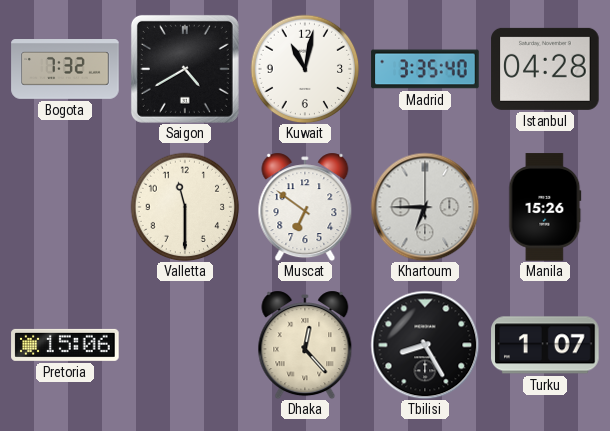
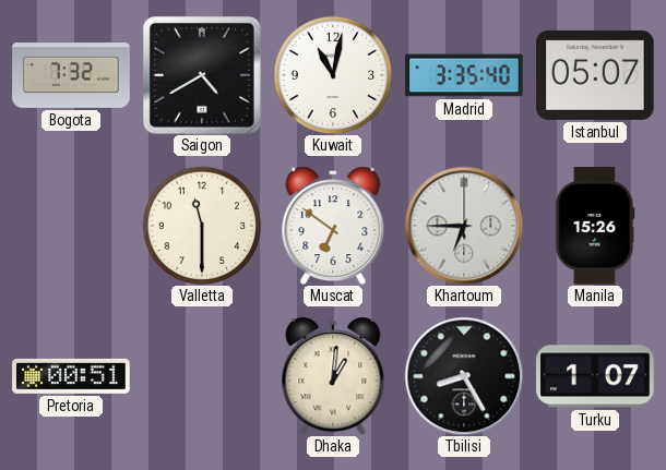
Istanbul: 04:28 -> 05:07 (595, 75)
Pretoria: 15:06 -> 00:51 (71, 376)
Dhaka: 12:23 -> 1:01 (333, 376)
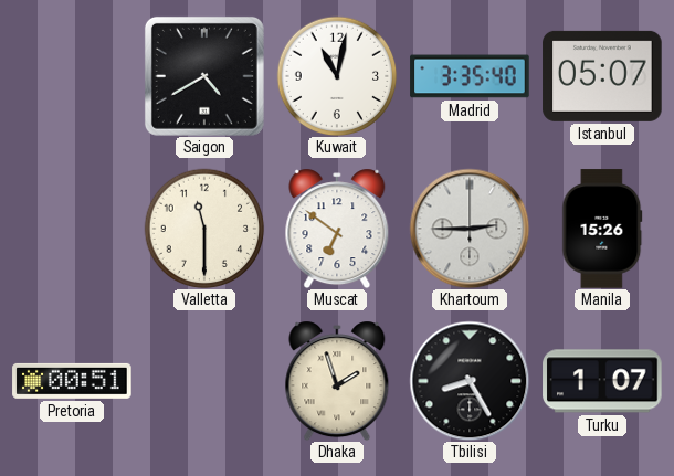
Bogota: 7:32 -> none (71, 76)
Khartoum: 6:45 -> 2:45 (470, 229)
Dhaka: 1:01 -> 1:57 (337, 381)
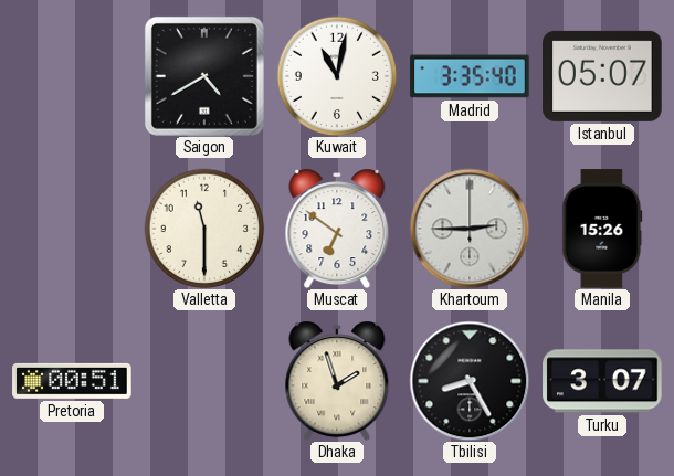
Turku: 1:07 -> 3:07 (602, 381)
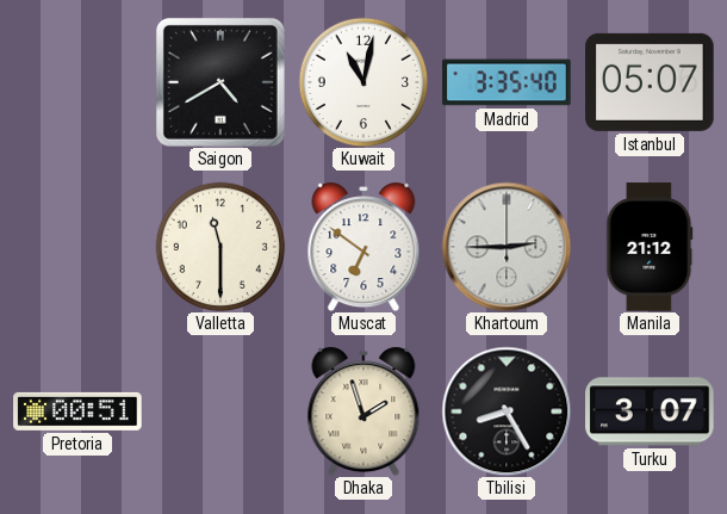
Manila: 15:26 -> 21:12 (650, 247)
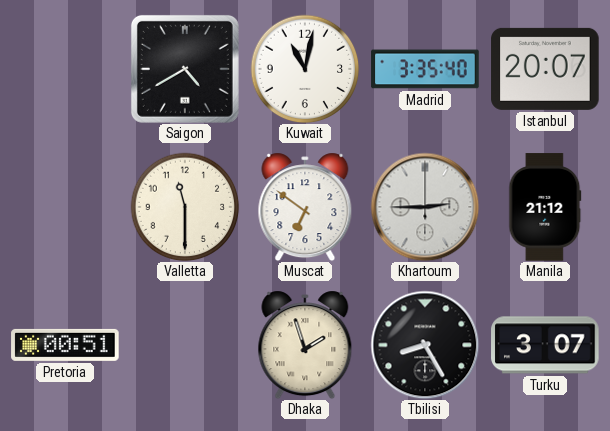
Istanbul: 05:07 -> 20:07 (545, 69)
